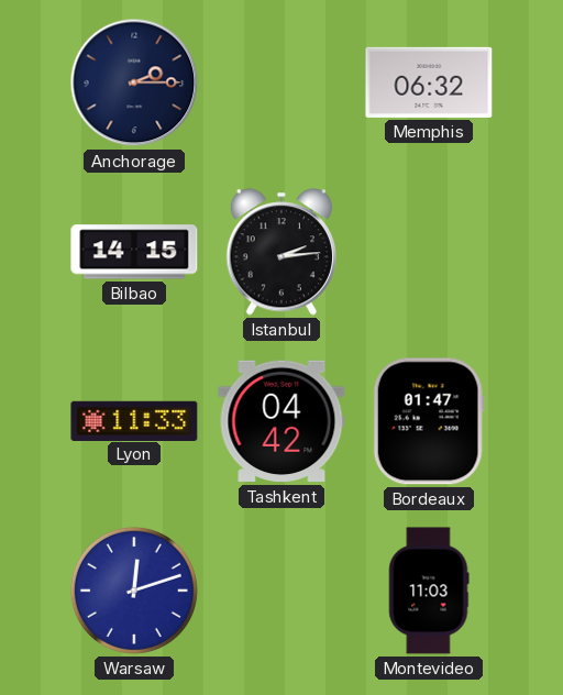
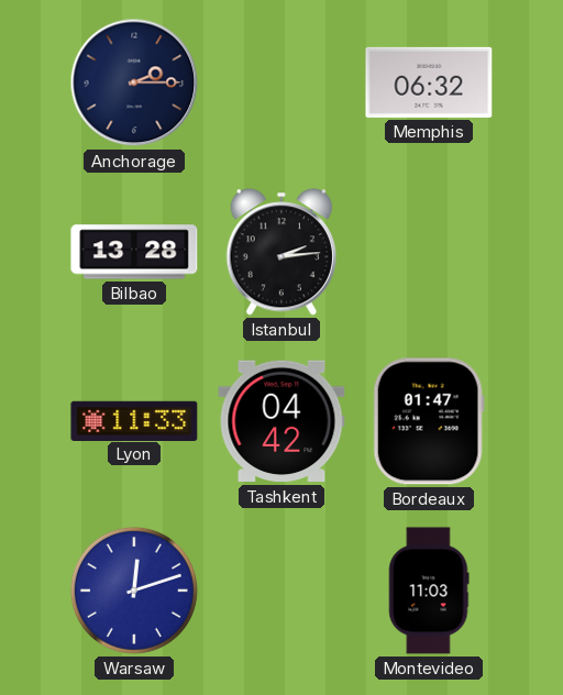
Bilbao: 14:15 -> 13:28 (134, 252)
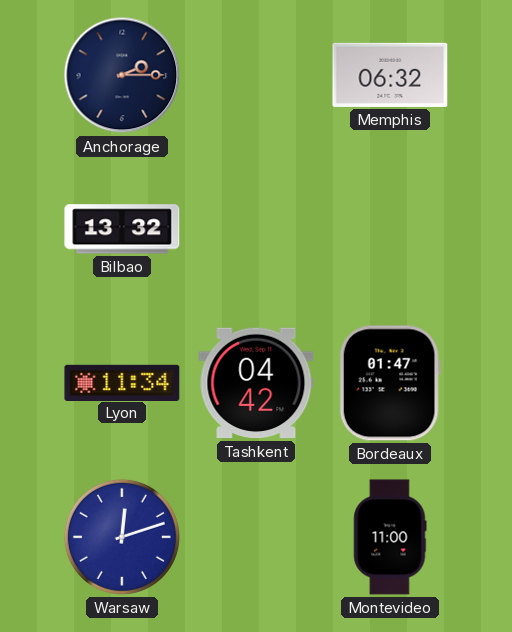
Bilbao: 13:28 -> 13:32 (122, 229)
Istanbul: 2:14 -> none (280, 252)
Lyon: 11:33 -> 11:34 (122, 382)
Montevideo: 11:03 -> 11:00 (390, 537)
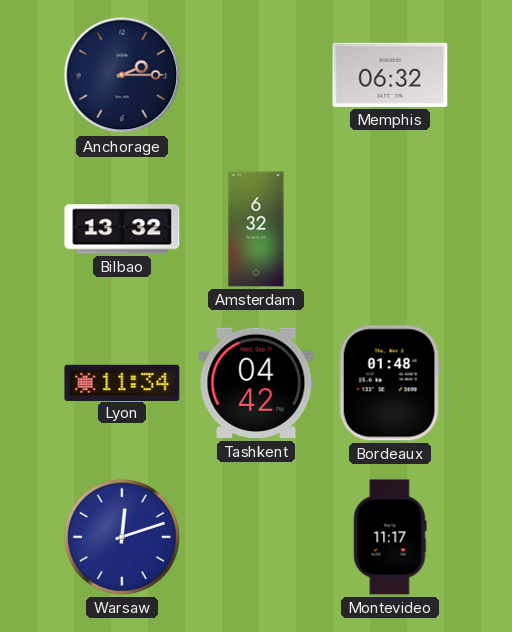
Amsterdam: none -> 6:32 (256, 229)
Bordeaux: 01:47 -> 01:48 (390, 383)
Montevideo: 11:00 -> 11:17 (390, 537)
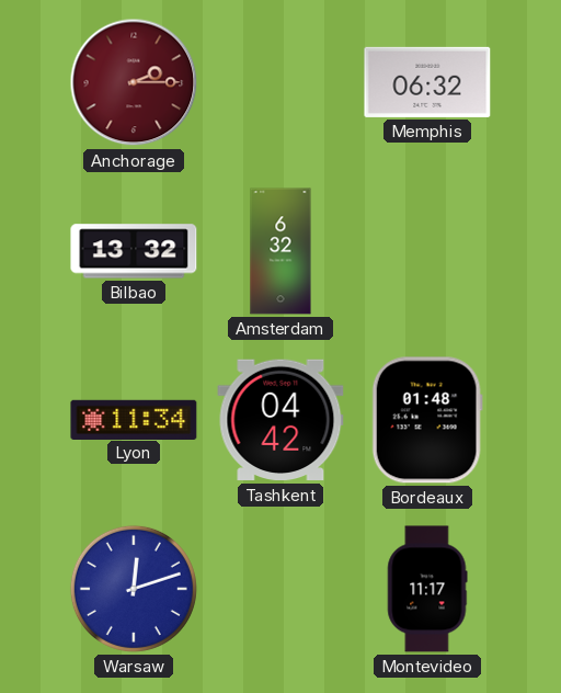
Anchorage dial: navy -> burgundy (134, 82)
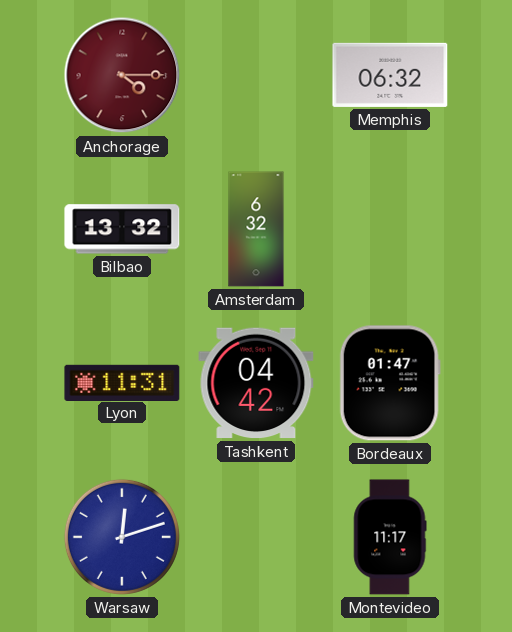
Anchorage: 2:15 -> 4:15 (122, 75)
Lyon: 11:34 -> 11:31 (122, 382)
Bordeaux: 01:48 -> 01:47 (390, 383)
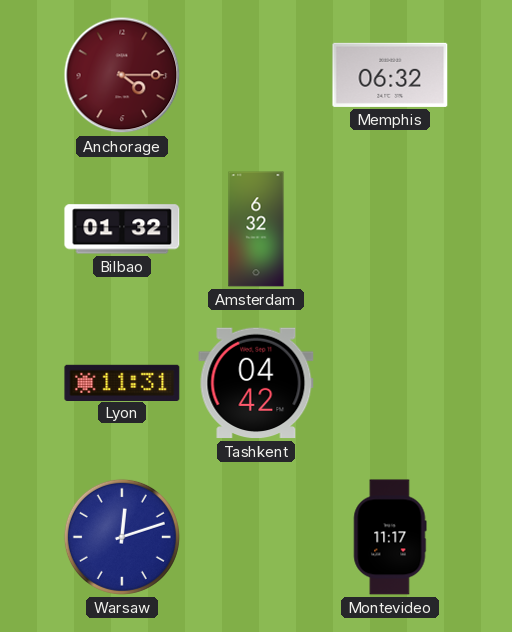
Bilbao: 13:32 -> 01:32 (122, 229)
Bordeaux: 01:47 -> none (390, 383)
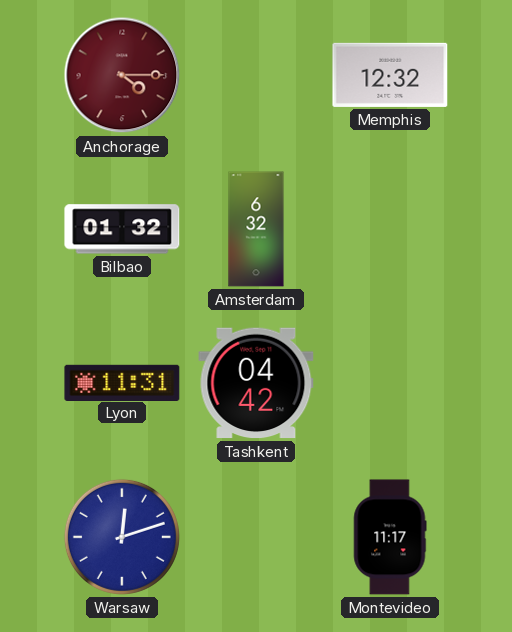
Memphis: 06:32 -> 12:32 (390, 75)
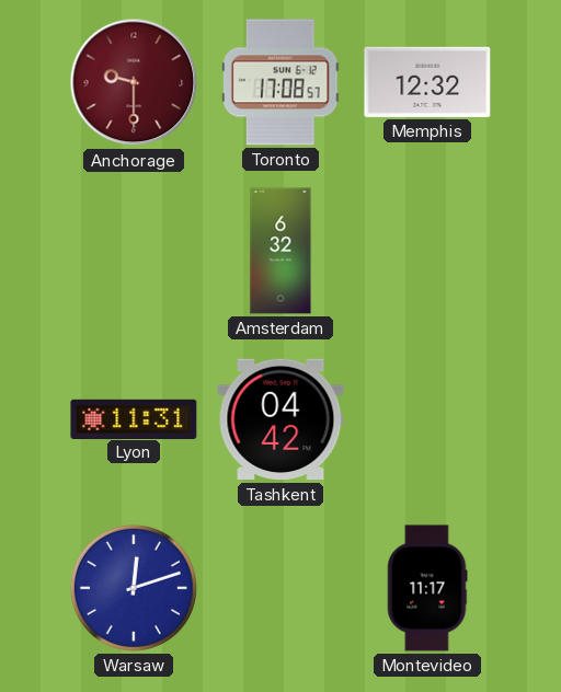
Anchorage: 4:15 -> 9:30 (134, 82)
Toronto: none -> 17:08 (282, 82)
Bilbao: 01:32 -> none (122, 229)
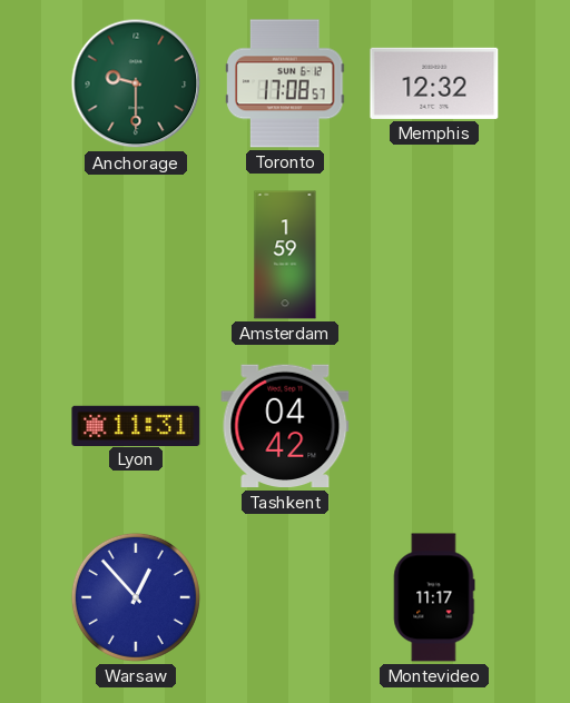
Anchorage dial: burgundy -> green (136, 83)
Amsterdam: 6:32 -> 1:59 (285, 255)
Warsaw: 12:12 -> 12:53 (136, 597)
